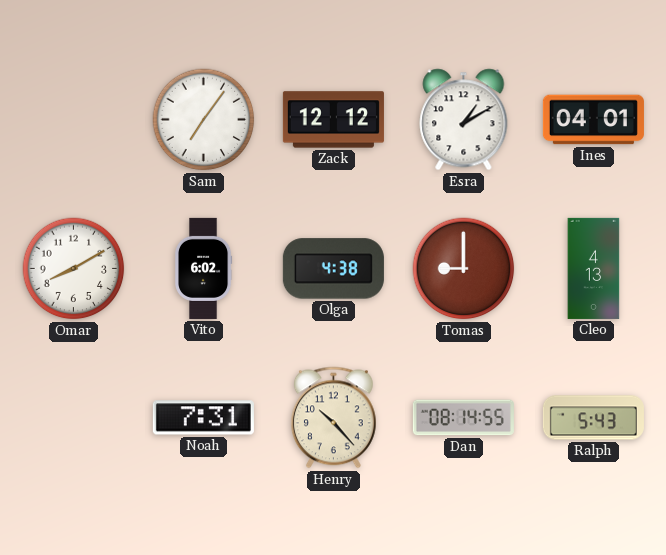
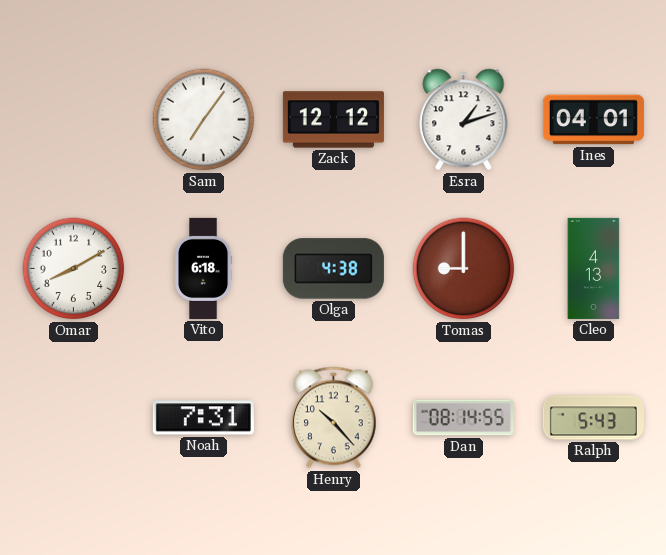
Esra: 1:10 -> 1:12 (464, 120)
Vito: 6:02 -> 6:18 (204, 268)
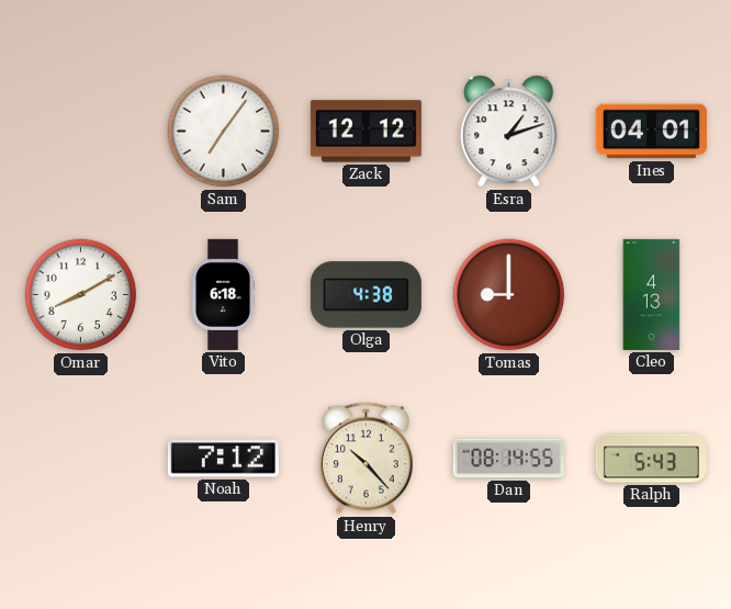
Noah: 7:31 -> 7:12 (223, 459)
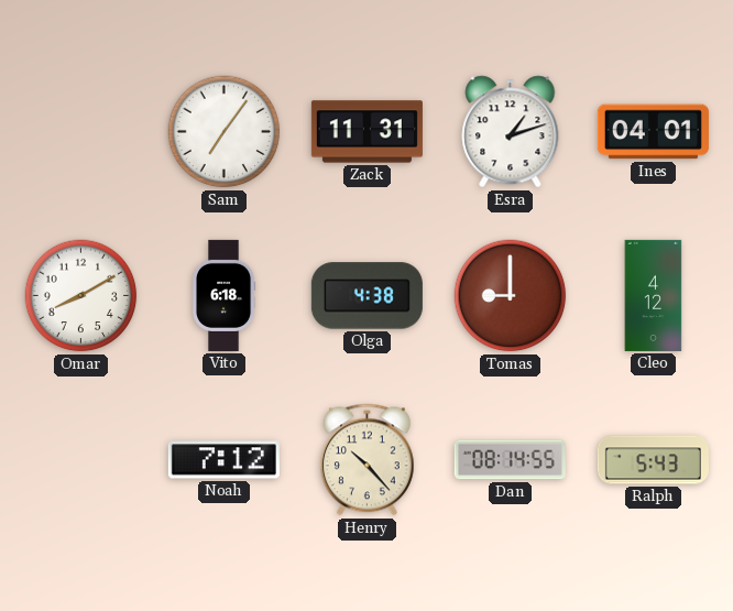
Zack: 12:12 -> 11:31 (366, 132)
Cleo: 4:13 -> 4:12 (654, 295)
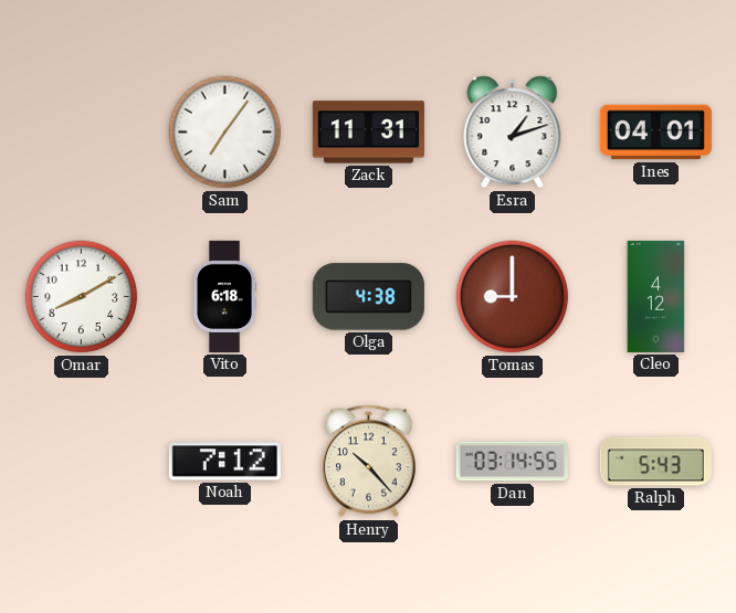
Dan: 08:14 -> 03:14 (512, 462)
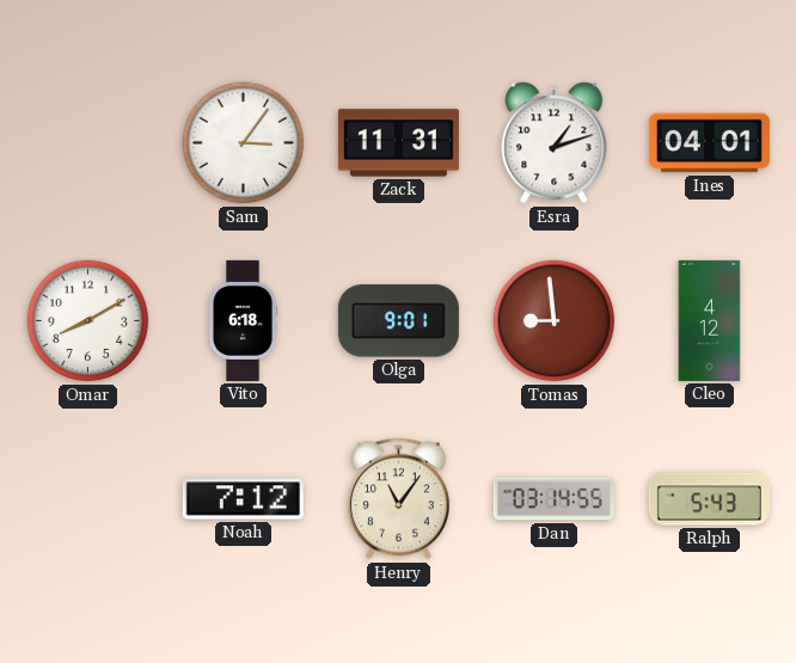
Sam: 7:06 -> 3:06 (244, 143)
Olga: 4:38 -> 9:01 (398, 321)
Tomas: 9:00 -> 8:59 (555, 321)
Henry: 10:23 -> 11:06 (398, 499)
